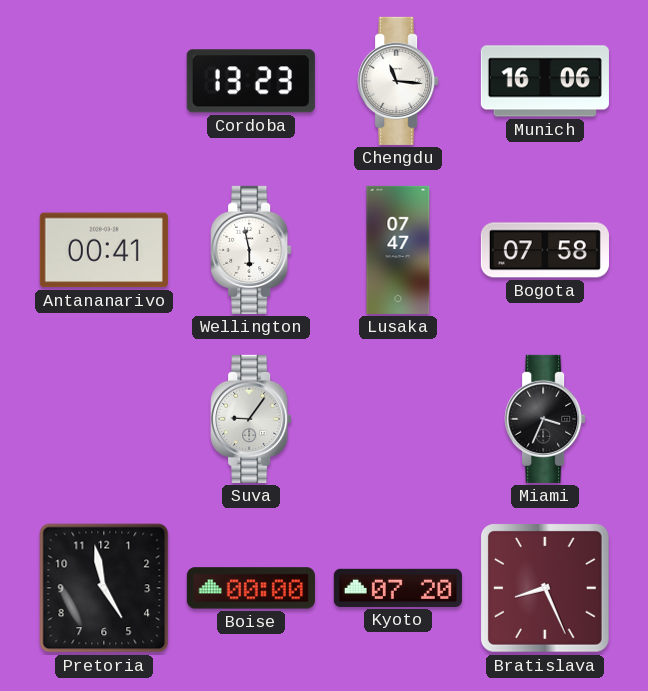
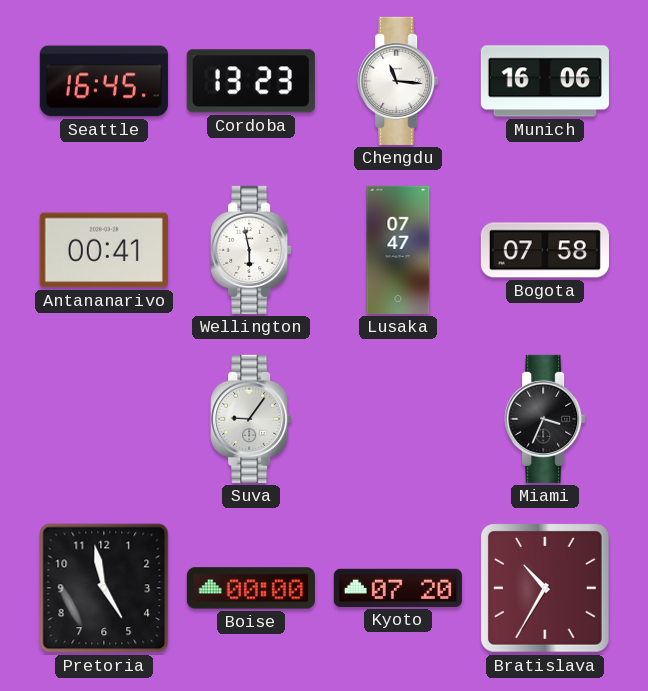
Seattle: none -> 16:45 (104, 81)
Bratislava: 8:26 -> 10:35 (546, 589)
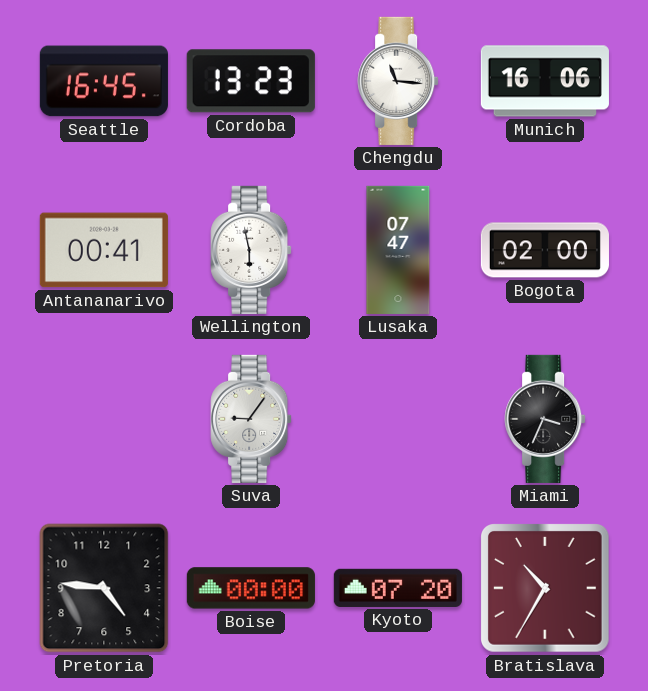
Bogota: 07:58 -> 02:00 (545, 250)
Pretoria: 4:58 -> 4:46 (104, 588)
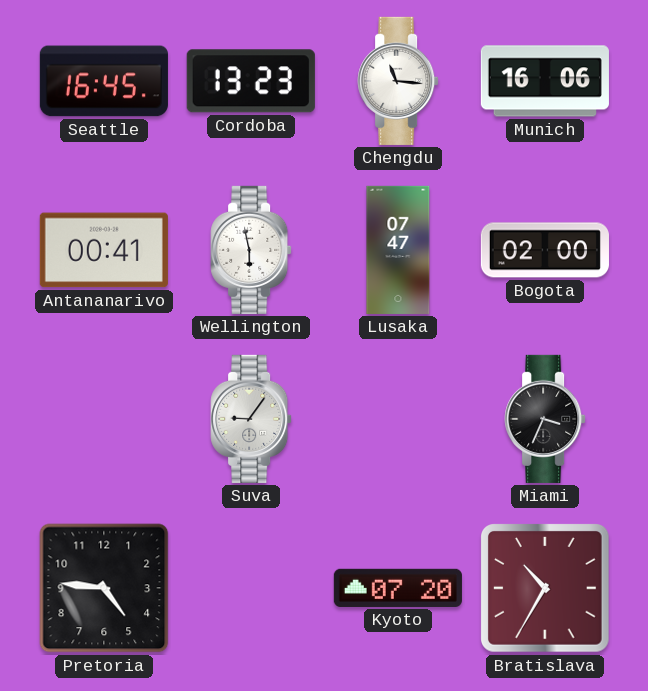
Boise: 00:00 -> none (251, 588)
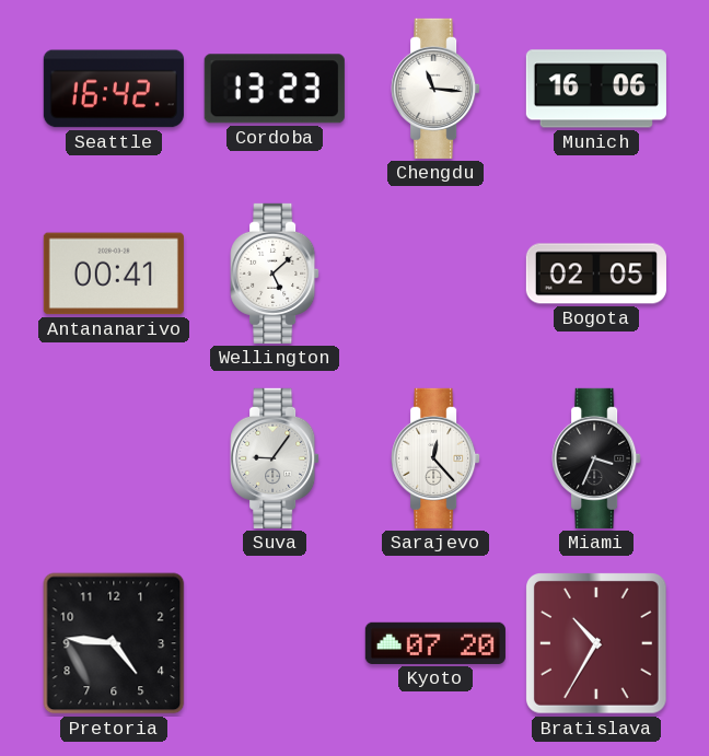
Seattle: 16:45 -> 16:42 (114, 89)
Wellington: 5:58 -> 5:08 (275, 274)
Lusaka: 07:47 -> none (398, 250)
Bogota: 02:00 -> 02:05 (596, 274)
Sarajevo: none -> 12:23 (435, 458)
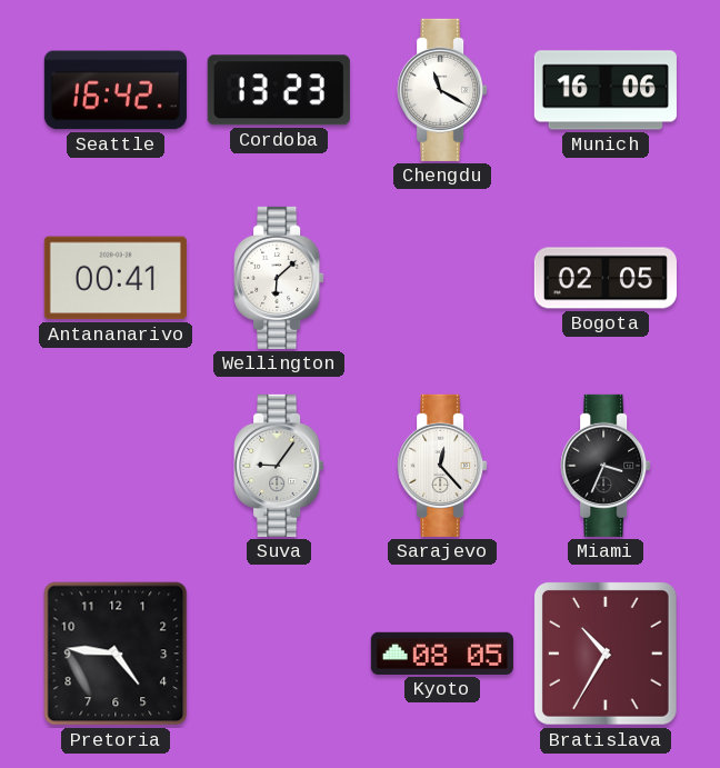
Chengdu: 11:16 -> 11:20 (442, 90)
Wellington: 5:08 -> 6:08 (279, 278)
Kyoto: 07:20 -> 08:05 (442, 654)
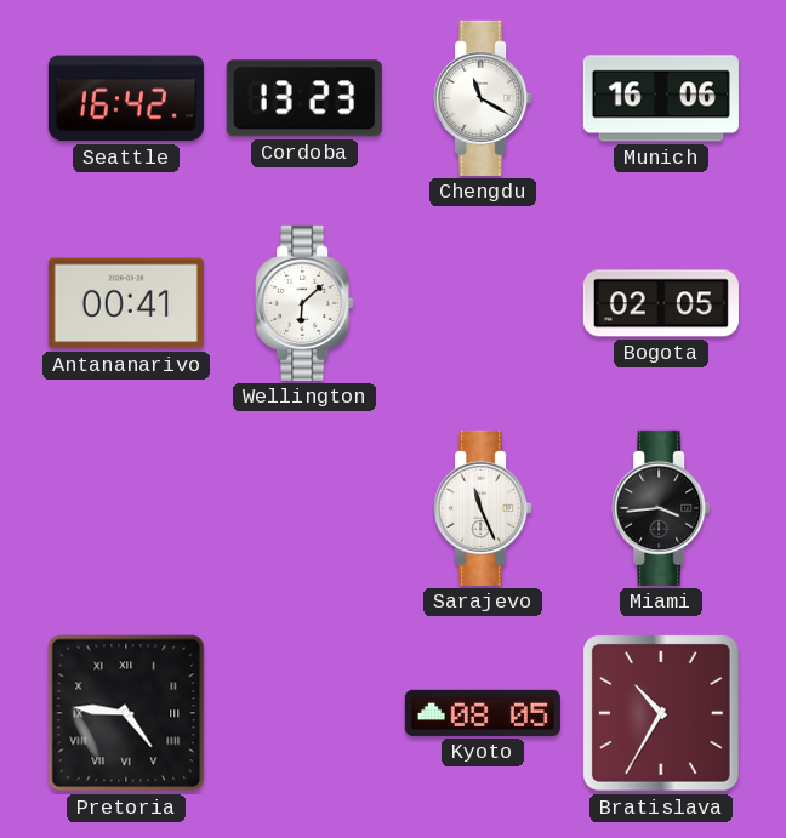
Suva: 9:06 -> none (279, 466)
Sarajevo: 12:23 -> 11:26 (483, 508)
Miami: 3:34 -> 3:44 (661, 508)
Pretoria numerals: Arabic -> Roman (126, 713)
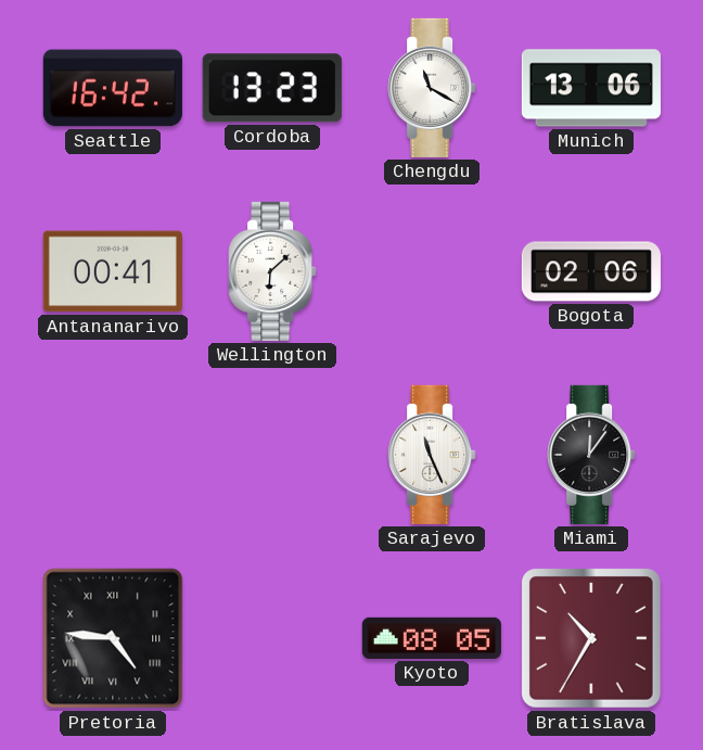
Munich: 16:06 -> 13:06 (591, 88)
Bogota: 02:05 -> 02:06 (591, 271)
Miami: 3:44 -> 12:06 (591, 455)
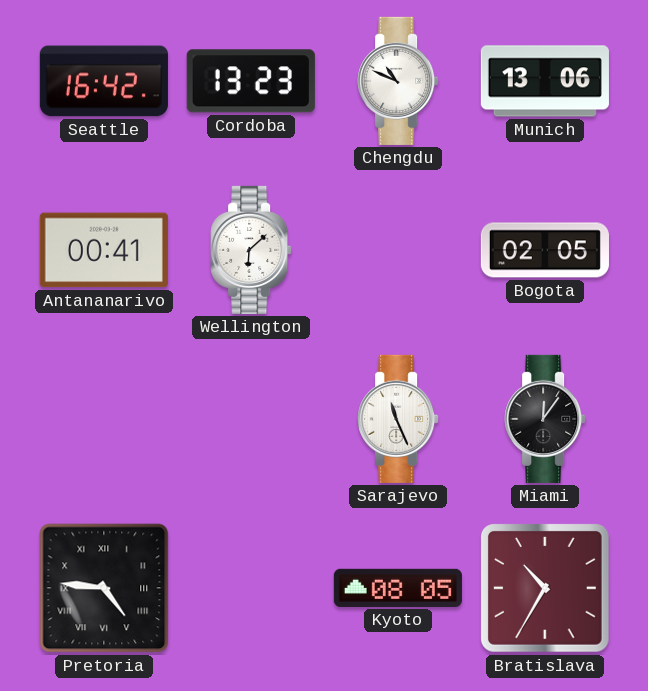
Chengdu: 11:20 -> 10:49 (398, 81)
Bogota: 02:06 -> 02:05 (545, 250)
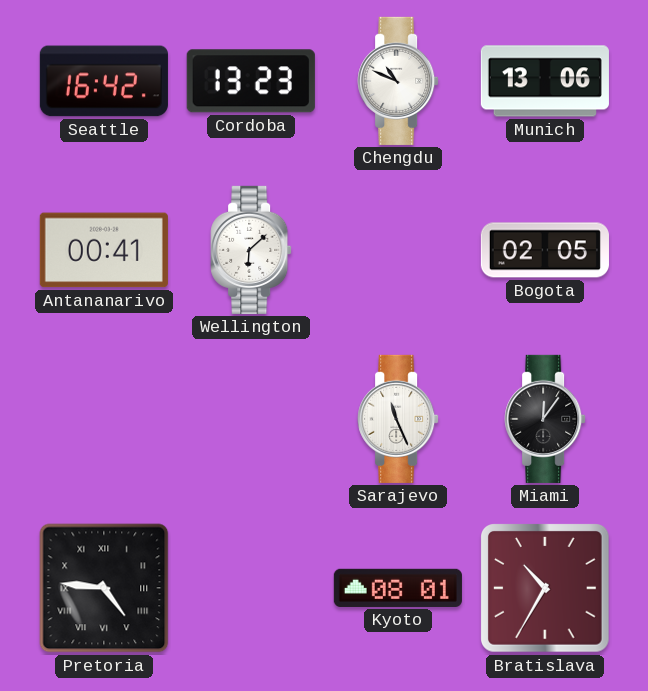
Kyoto: 08:05 -> 08:01 (398, 588)
